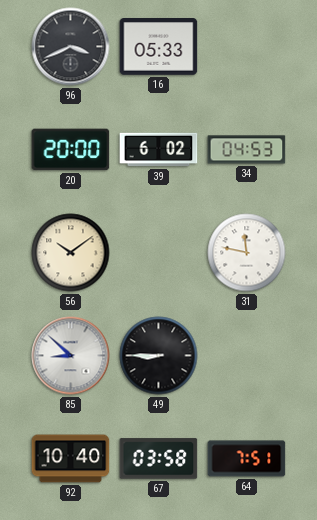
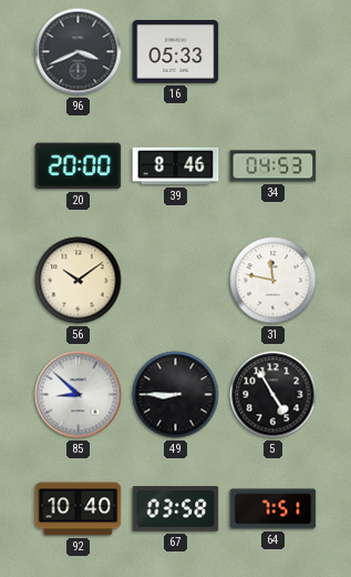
39: 6:02 -> 8:46 (176, 166)
5: none -> 4:55 (273, 395)
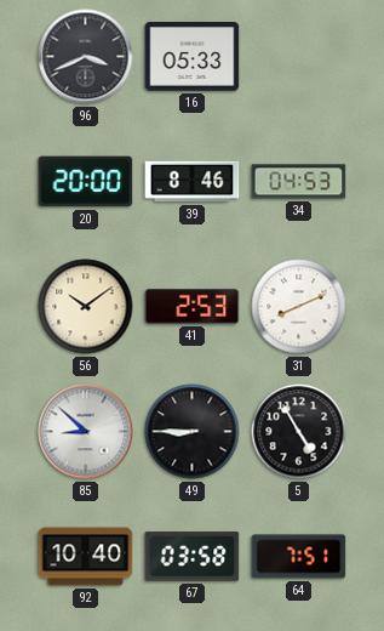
41: none -> 2:53 (193, 306)
31: 11:47 -> 8:11 (299, 307)
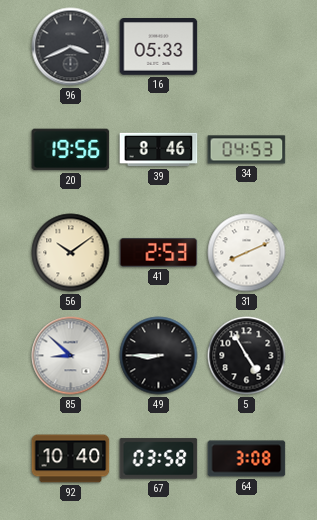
20: 20:00 -> 19:56 (71, 150)
64: 7:51 -> 3:08 (247, 459)
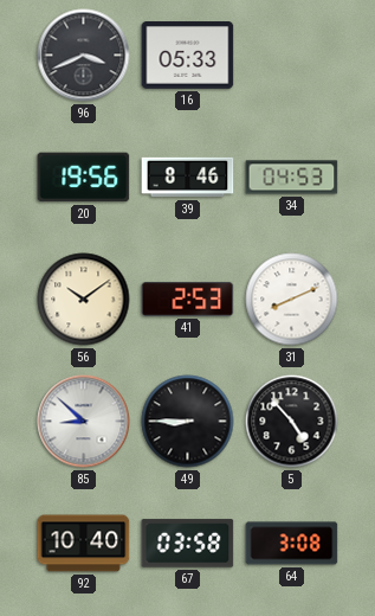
5: 4:55 -> 4:53 (292, 422)
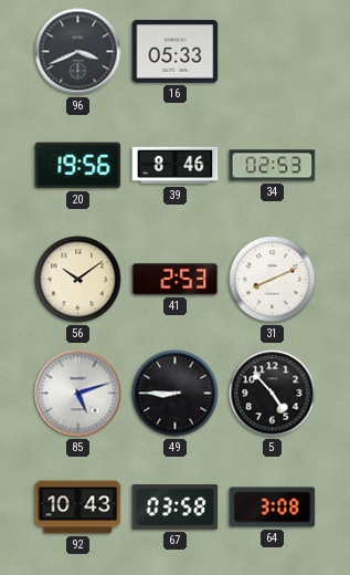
34: 04:53 -> 02:53 (273, 166)
85: 8:52 -> 5:12 (78, 394)
92: 10:40 -> 10:43 (78, 508)
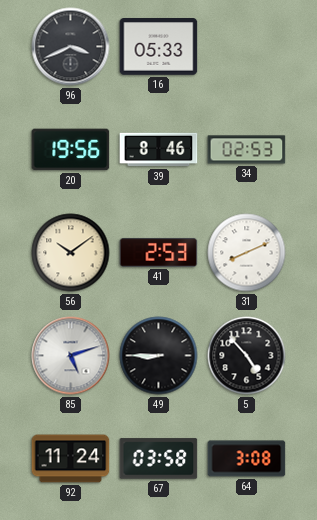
92: 10:43 -> 11:24 (71, 459)
